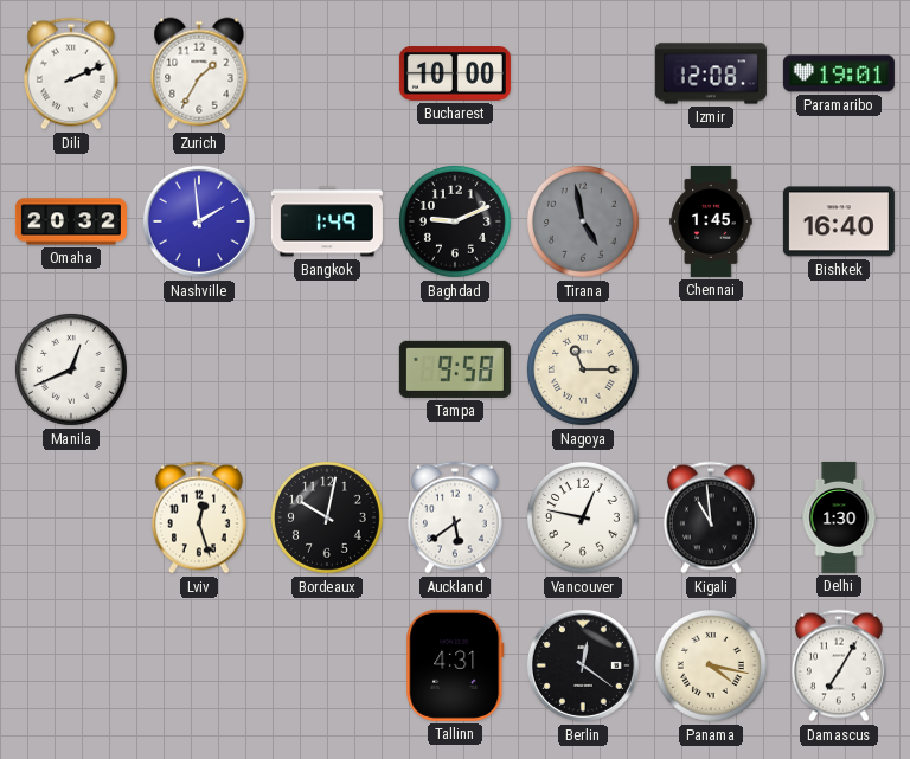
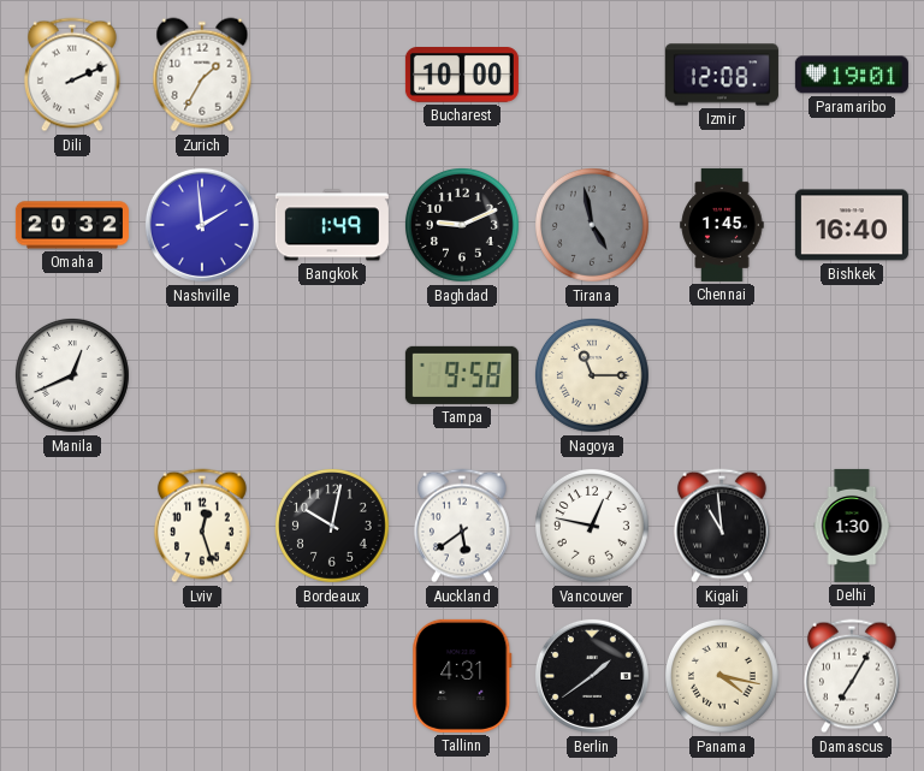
Berlin: 12:21 -> 1:39 (592, 676)
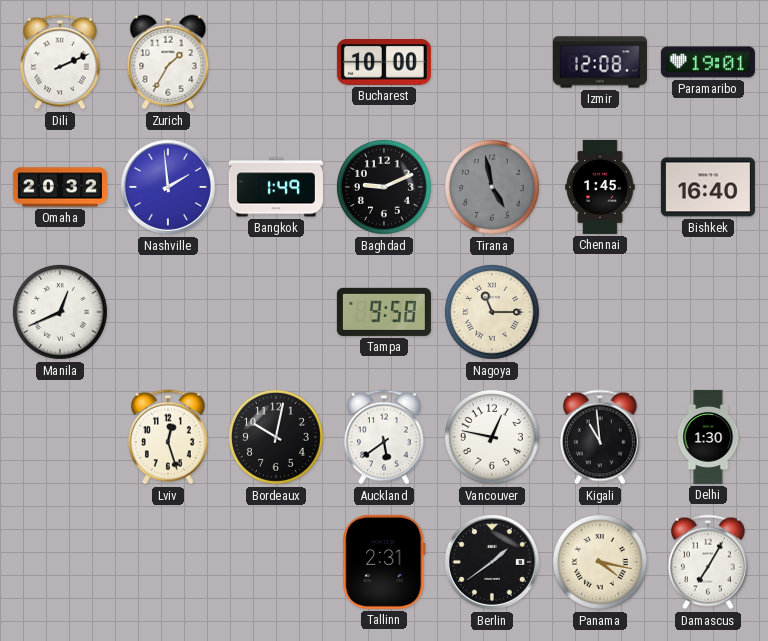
Tallinn: 4:31 -> 2:31 (384, 562)
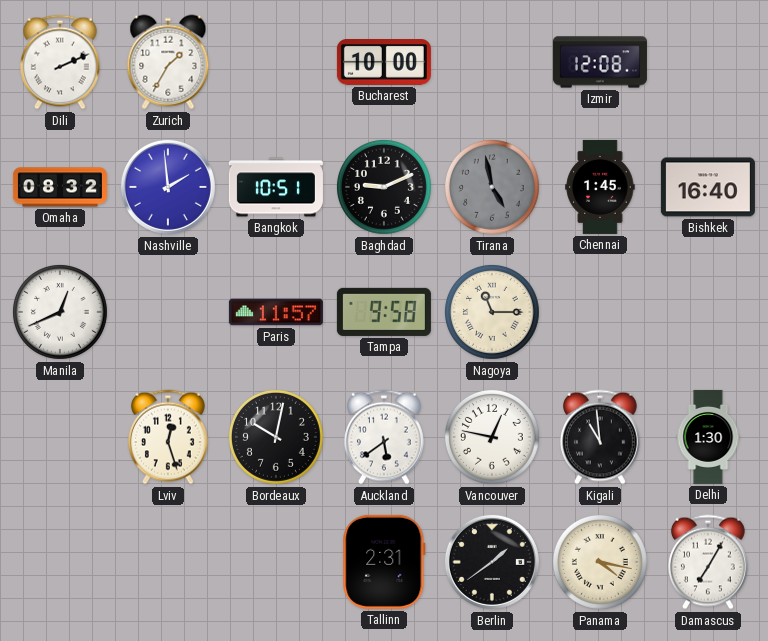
Paramaribo: 19:01 -> none (708, 62)
Omaha: 20:32 -> 08:32 (60, 187)
Bangkok: 1:49 -> 10:51 (276, 187)
Paris: none -> 11:57 (276, 312)
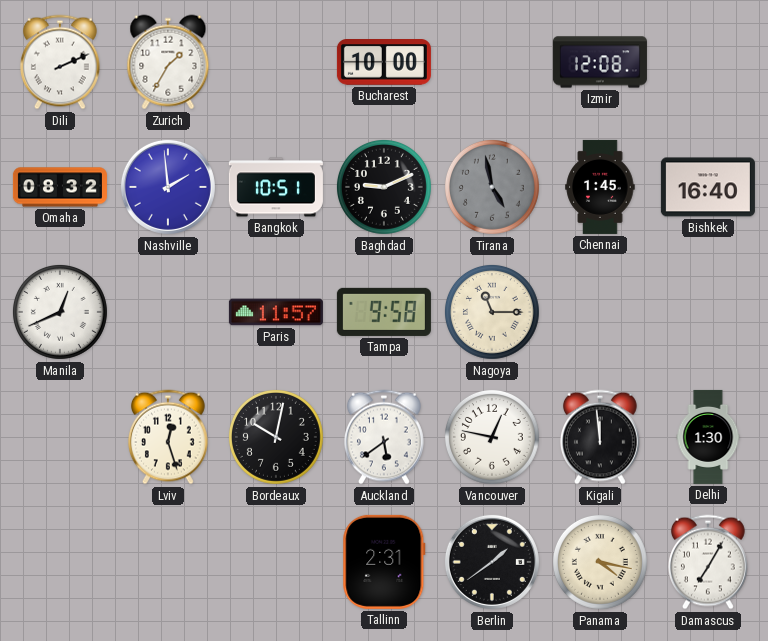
Kigali: 10:59 -> 11:59 (600, 437)
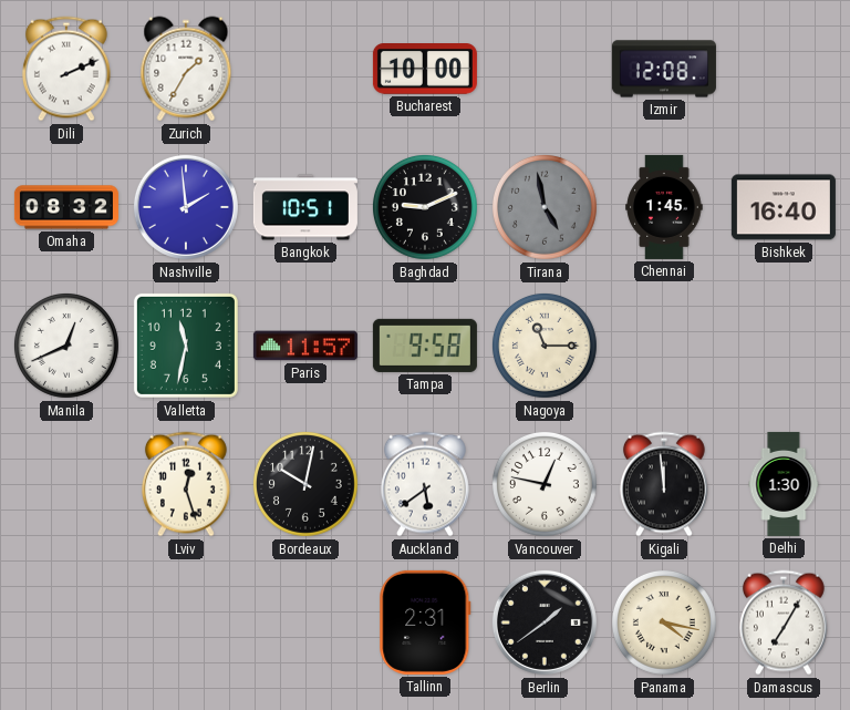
Valletta: none -> 11:32 (186, 346)
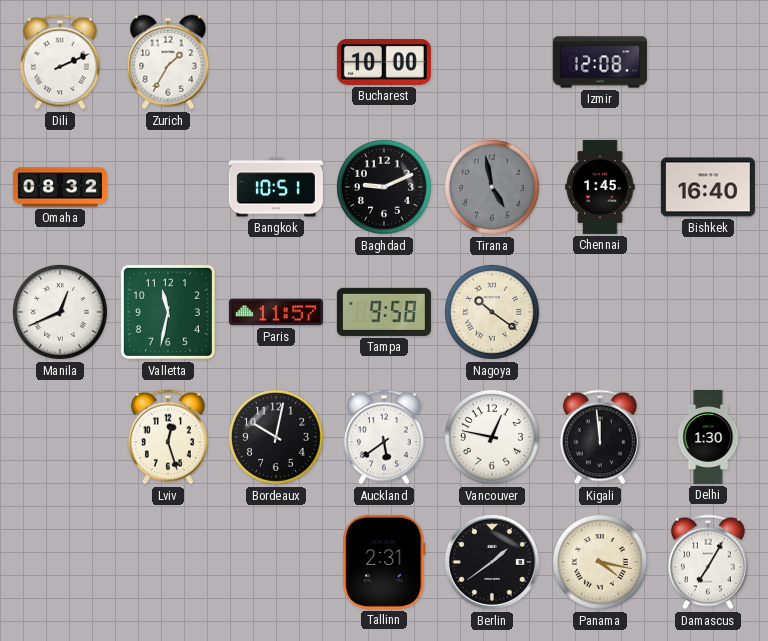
Nashville: 1:59 -> none (186, 207)
Nagoya: 11:15 -> 10:21 (492, 312)
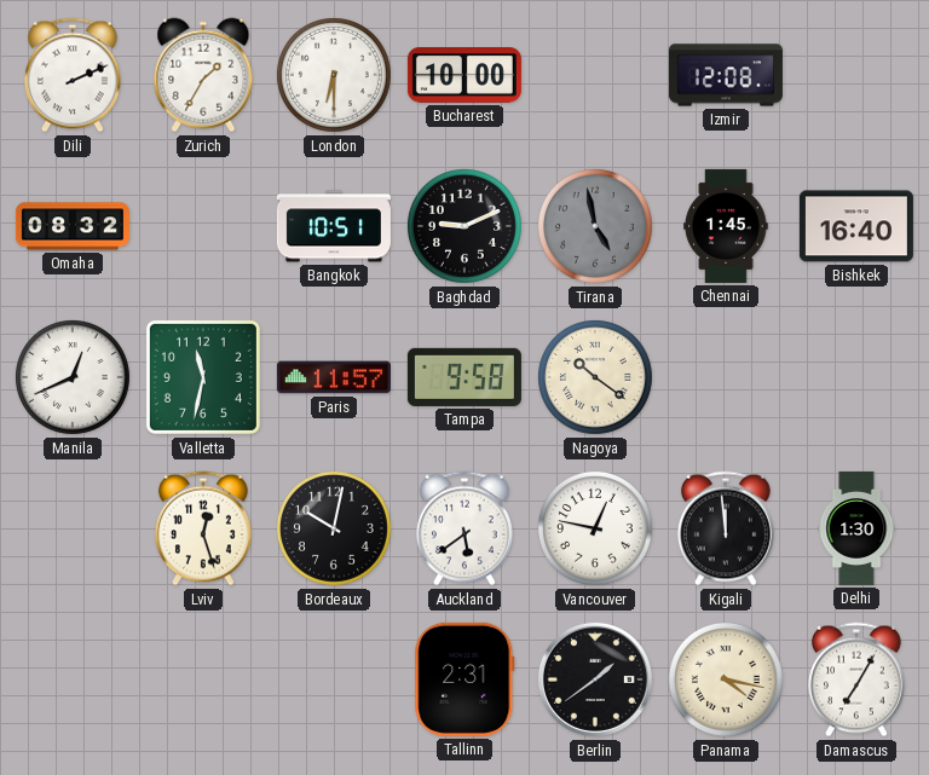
London: none -> 6:30 (334, 75)
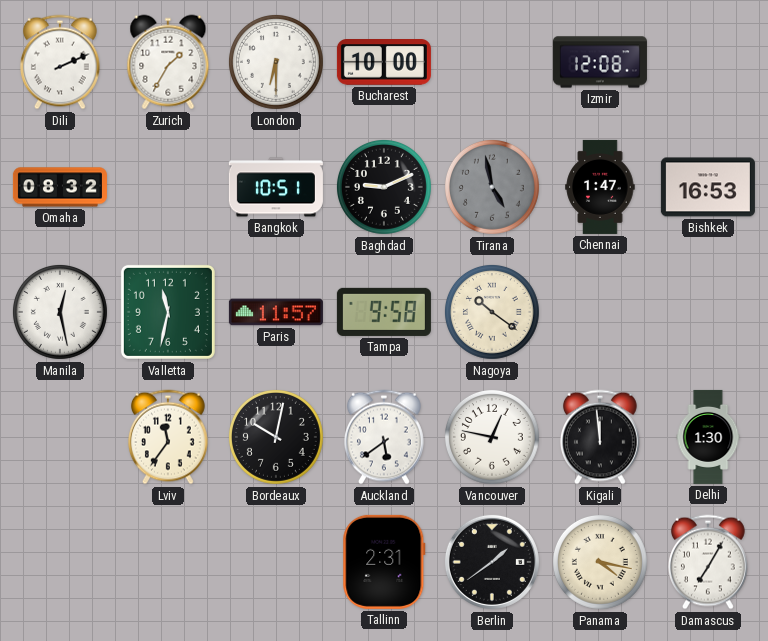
Chennai: 1:45 -> 1:47 (600, 187)
Bishkek: 16:40 -> 16:53 (708, 187)
Manila: 12:41 -> 12:28 (60, 312)
Lviv: 12:27 -> 11:36 (168, 437)
